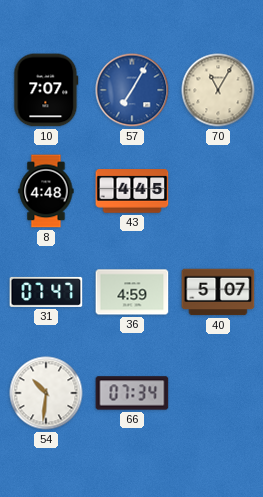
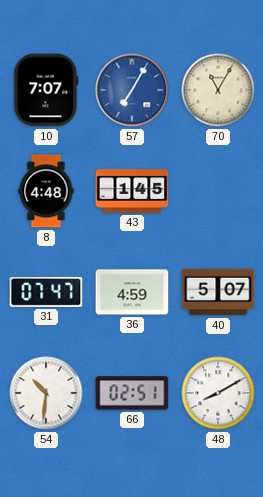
43: 4:45 -> 1:45 (132, 191)
66: 07:34 -> 02:51 (132, 393)
48: none -> 8:10 (218, 393)
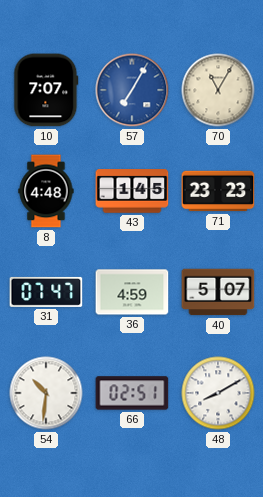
71: none -> 23:23 (218, 191)
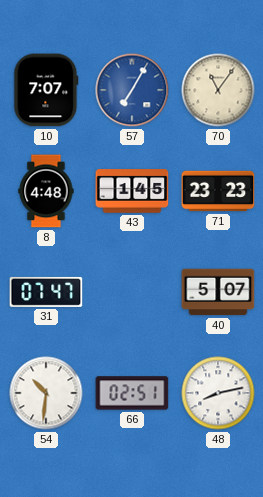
70: 11:05 -> 11:06 (218, 90)
36: 4:59 -> none (132, 292)
48: 8:10 -> 8:13 (218, 393)
